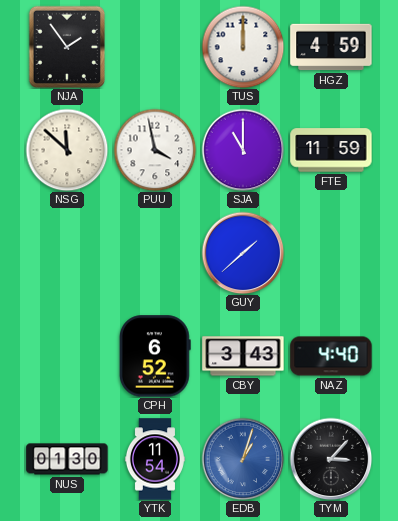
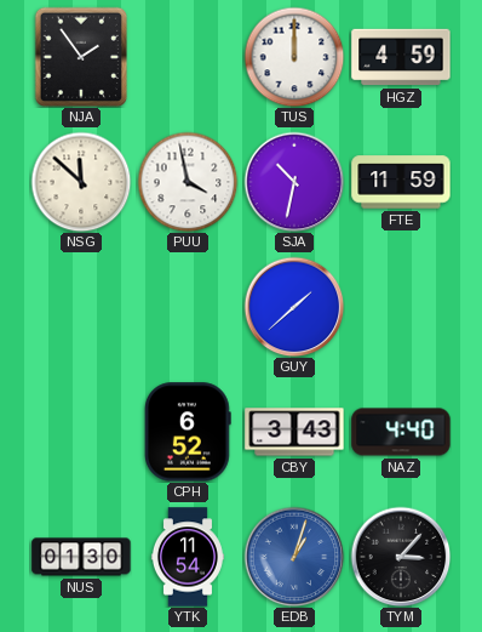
SJA: 11:00 -> 10:32 (294, 182)
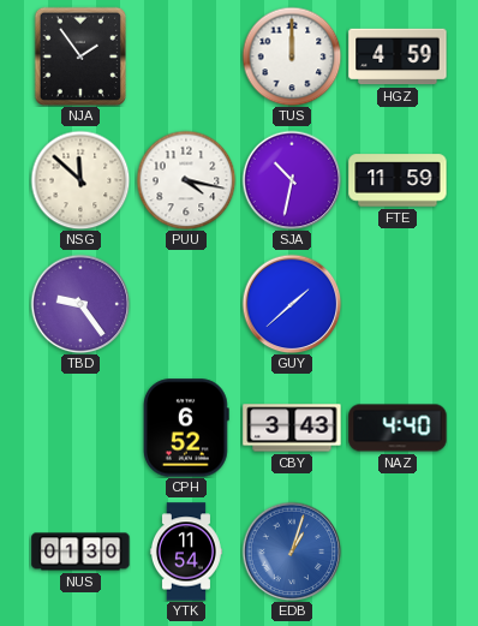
PUU: 3:58 -> 4:17 (186, 180)
TBD: none -> 9:24 (80, 304)
TYM: 3:07 -> none (401, 557)
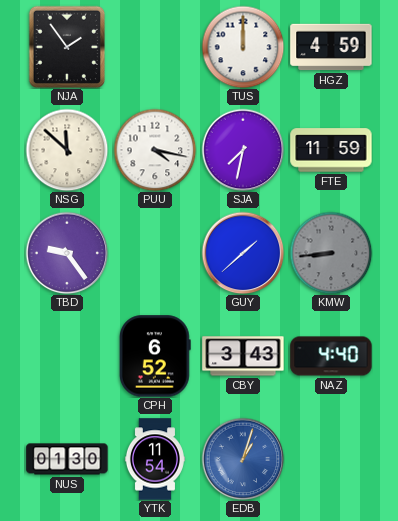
SJA: 10:32 -> 7:32 (243, 150)
KMW: none -> 8:44 (331, 253)
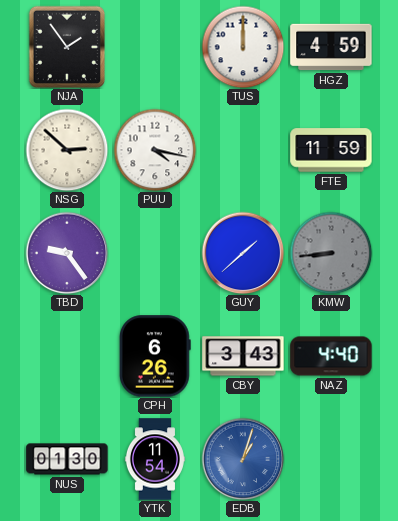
NSG: 11:52 -> 2:52 (67, 150)
SJA: 7:32 -> none (243, 150)
CPH: 6:52 -> 6:26 (155, 356)
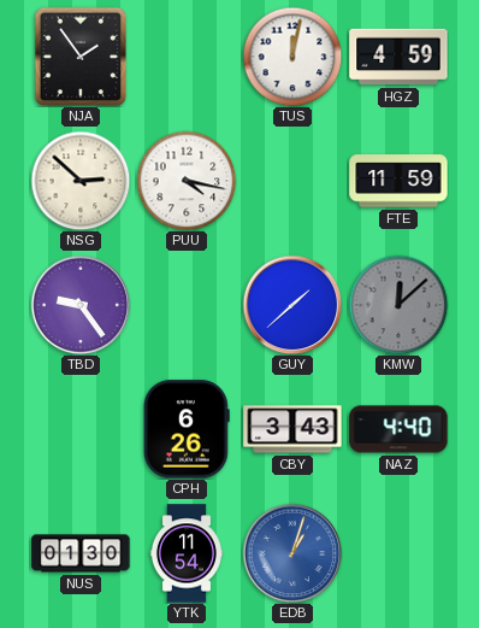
TUS: 12:00 -> 12:02 (292, 57)
KMW: 8:44 -> 12:08 (398, 305)
